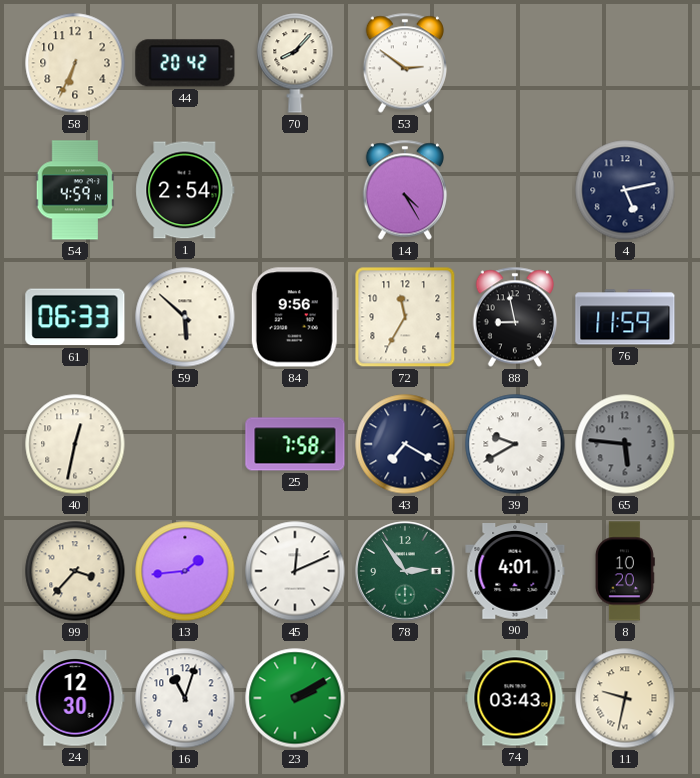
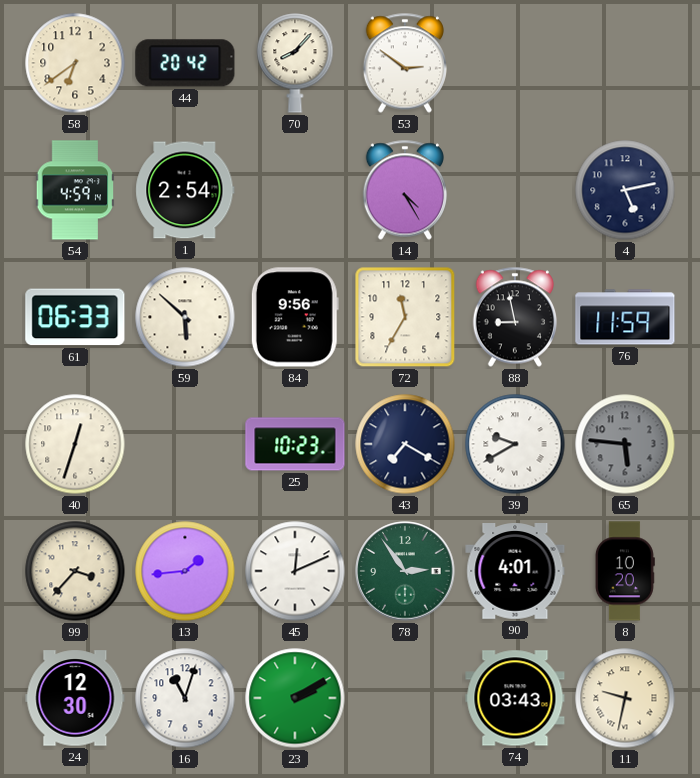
58: 6:34 -> 6:39 (75, 63)
40: 12:32 -> 12:33 (75, 444)
25: 7:58 -> 10:23 (295, 444)
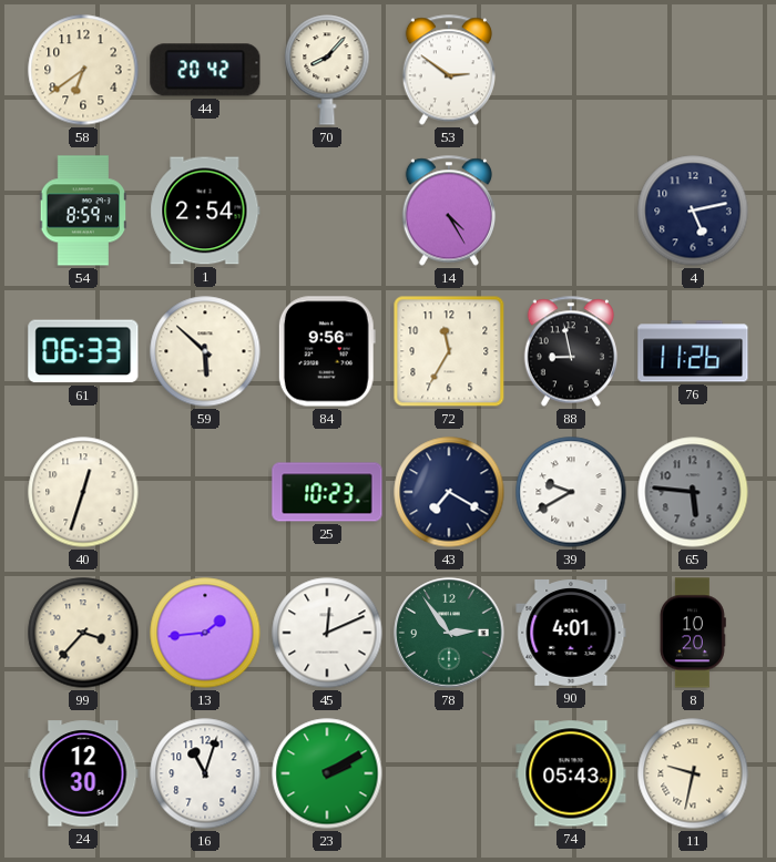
54: 4:59 -> 8:59 (83, 211)
76: 11:59 -> 11:26 (693, 351)
74: 03:43 -> 05:43 (571, 773)
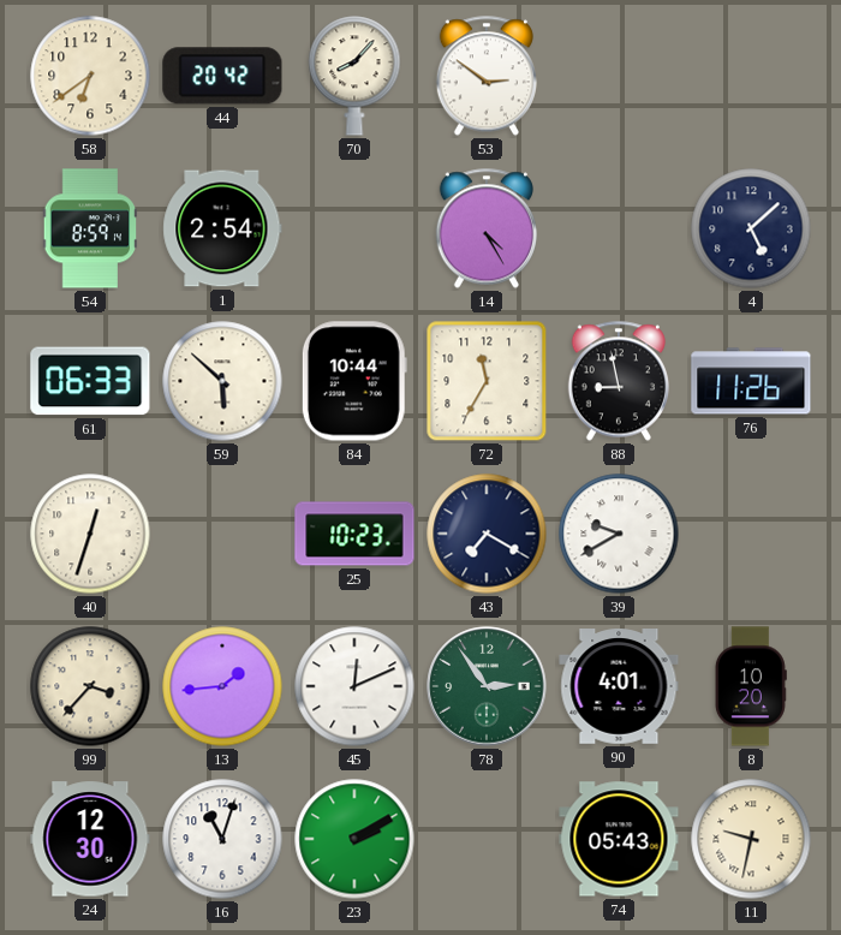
4: 5:13 -> 5:08 (751, 228)
84: 9:56 -> 10:44 (354, 381)
65: 5:46 -> none (693, 492)
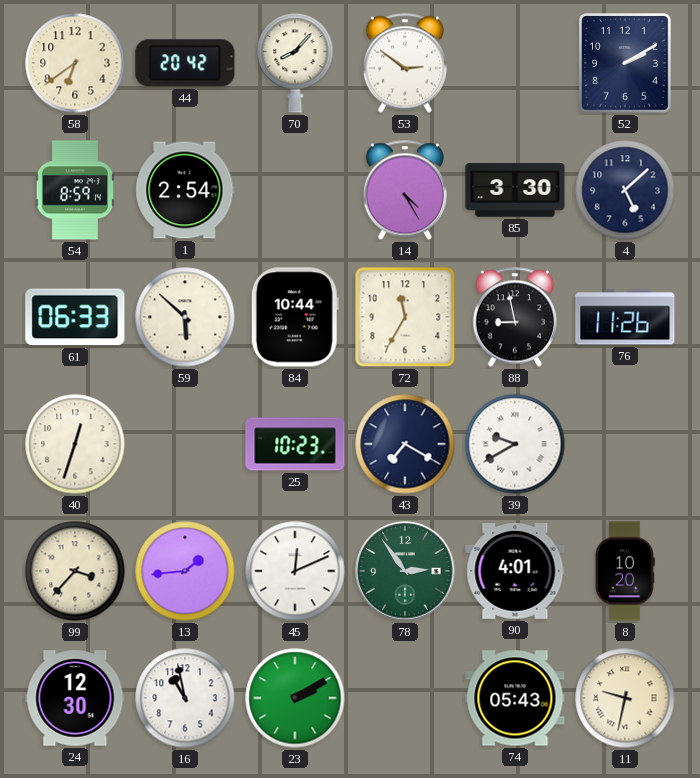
52: none -> 2:10 (626, 64)
85: none -> 3:30 (515, 190)
16: 11:03 -> 10:58 (185, 698)
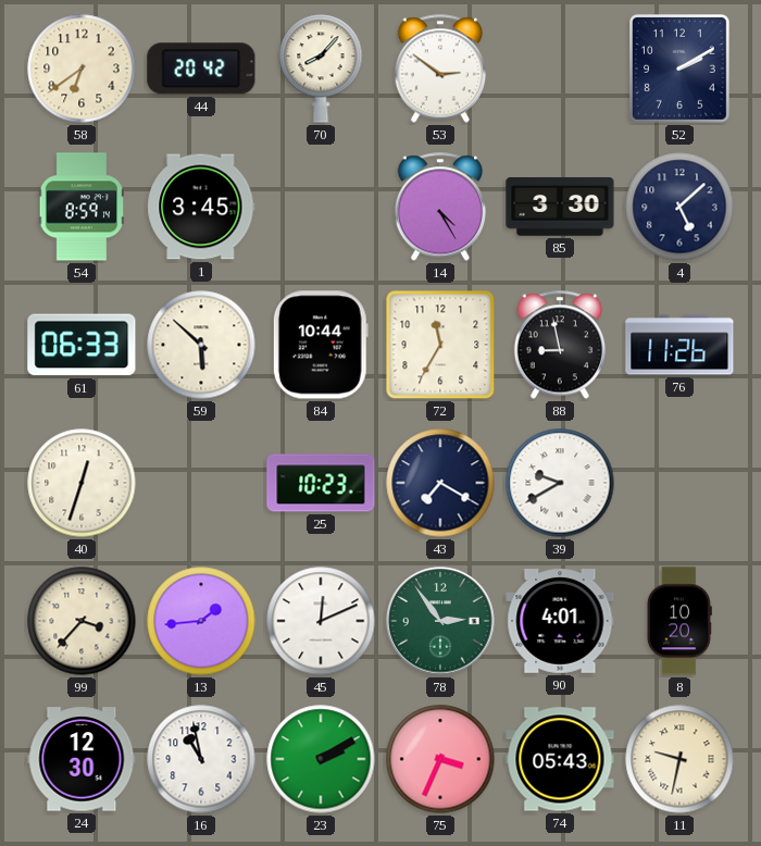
1: 2:54 -> 3:45 (201, 207)
75: none -> 3:34 (440, 759)
